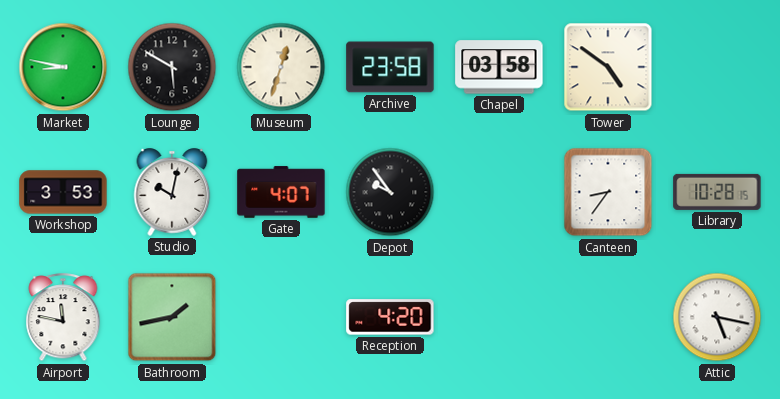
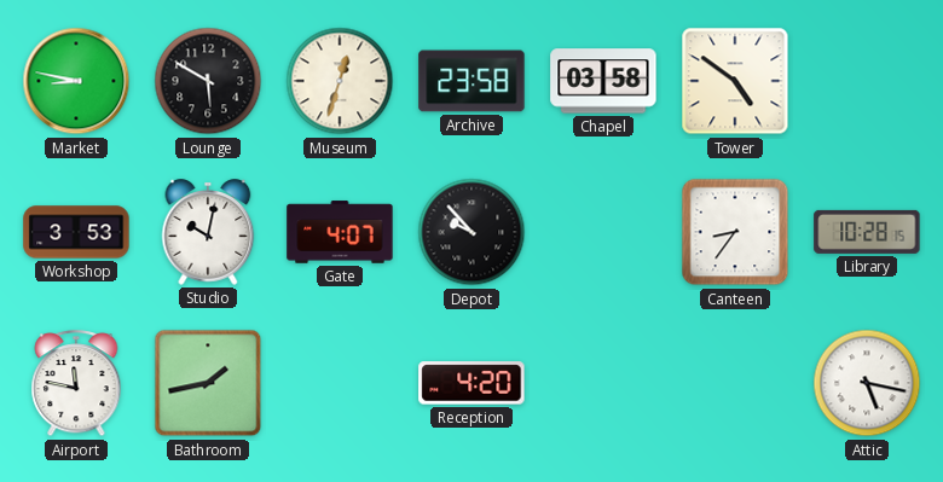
Depot: 9:54 -> 9:53 (471, 232)
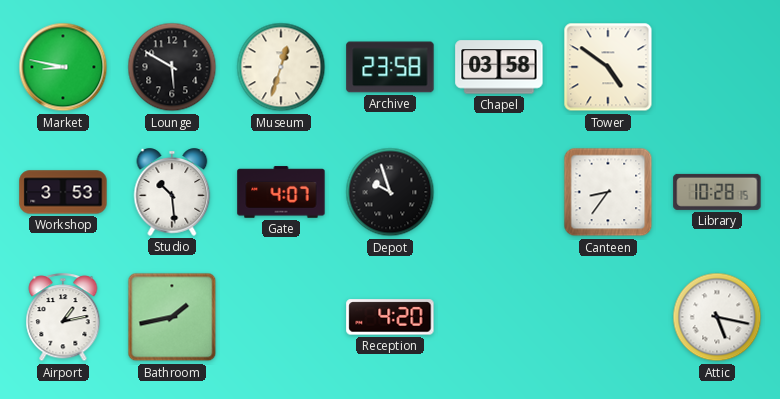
Studio: 10:02 -> 10:29 (172, 192)
Depot: 9:53 -> 9:57 (390, 192)
Airport: 11:47 -> 1:13 (63, 318)
